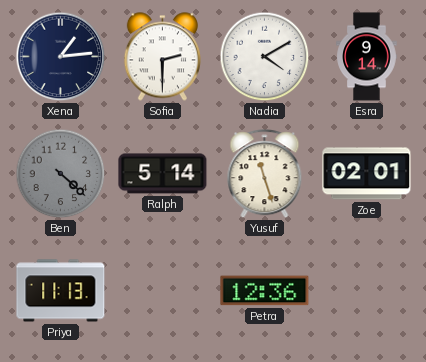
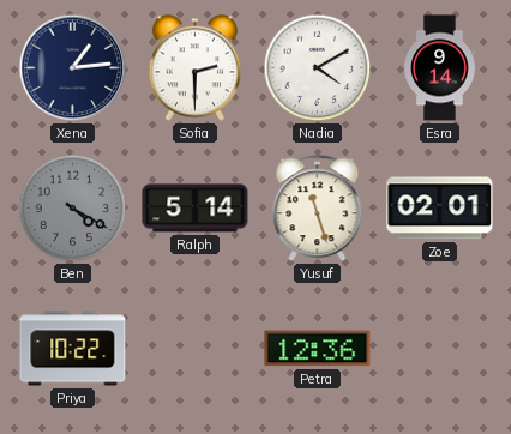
Ben: 4:22 -> 4:20 (73, 209)
Priya: 11:13 -> 10:22 (73, 349)
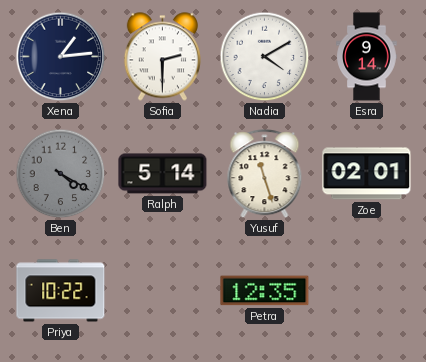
Petra: 12:36 -> 12:35 (265, 291)
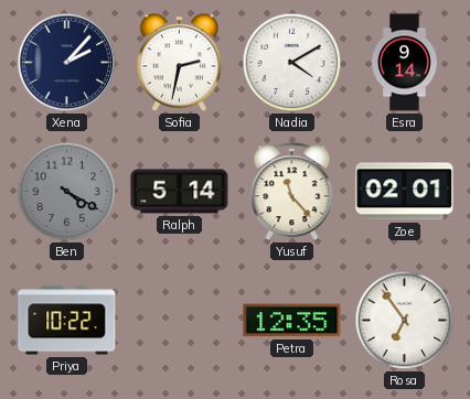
Xena: 1:14 -> 2:07 (67, 63)
Sofia: 2:30 -> 2:32 (179, 63)
Yusuf: 11:27 -> 11:23 (292, 192)
Rosa: none -> 6:54 (405, 321)
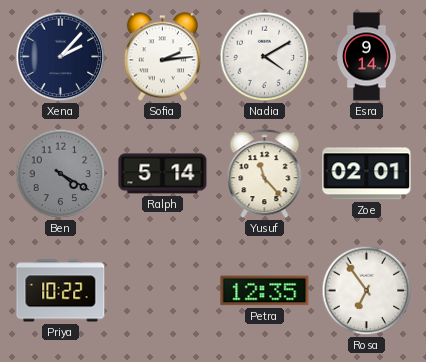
Sofia: 2:32 -> 2:14 (162, 57)
